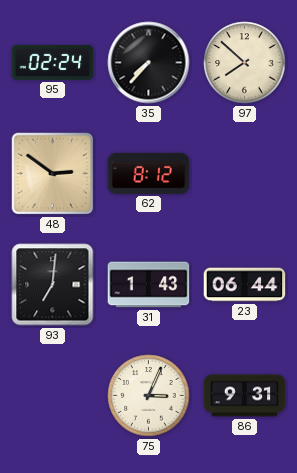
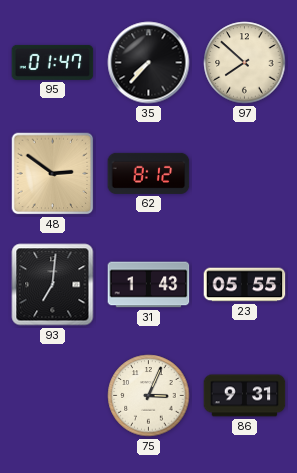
95: 02:24 -> 01:47 (53, 62)
23: 06:44 -> 05:55 (245, 285)
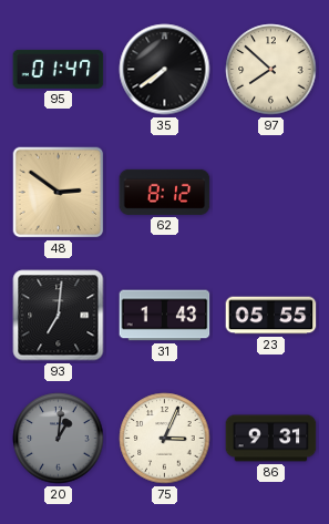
35: 7:37 -> 7:39 (165, 70)
20: none -> 1:01 (59, 439)
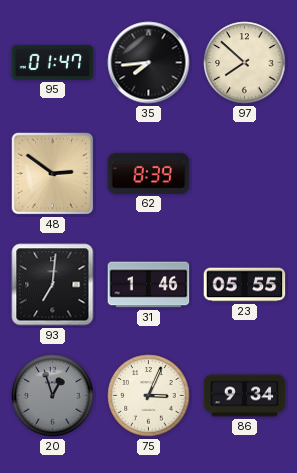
35: 7:39 -> 7:44 (149, 63)
62: 8:12 -> 8:39 (149, 173)
31: 1:43 -> 1:46 (149, 285)
20: 1:01 -> 12:57 (53, 396)
86: 9:31 -> 9:34 (245, 396)
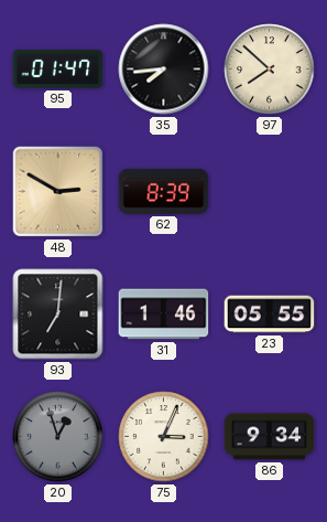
48: 2:51 -> 2:50 (58, 192)
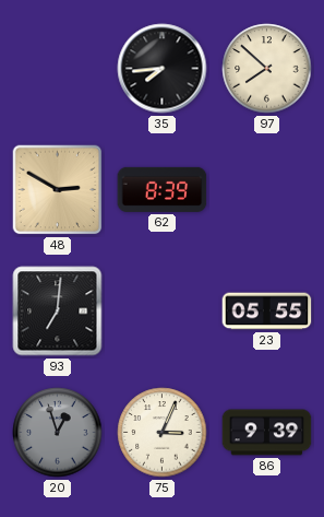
95: 01:47 -> none (58, 68)
31: 1:46 -> none (164, 315)
86: 9:34 -> 9:39 (267, 433)
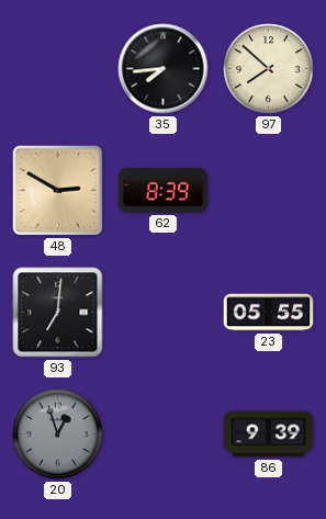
75: 3:04 -> none (163, 433)
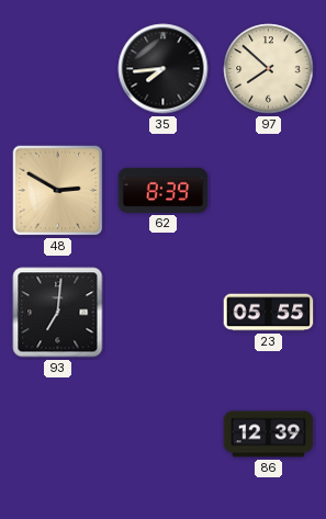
20: 12:57 -> none (58, 435)
86: 9:39 -> 12:39 (269, 435)
